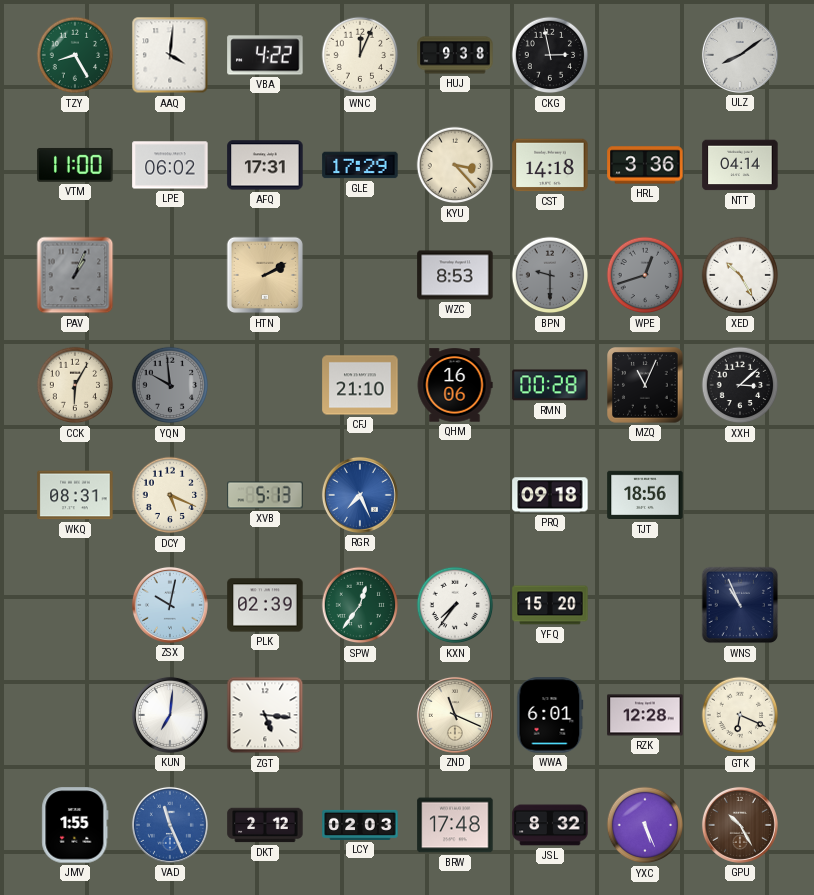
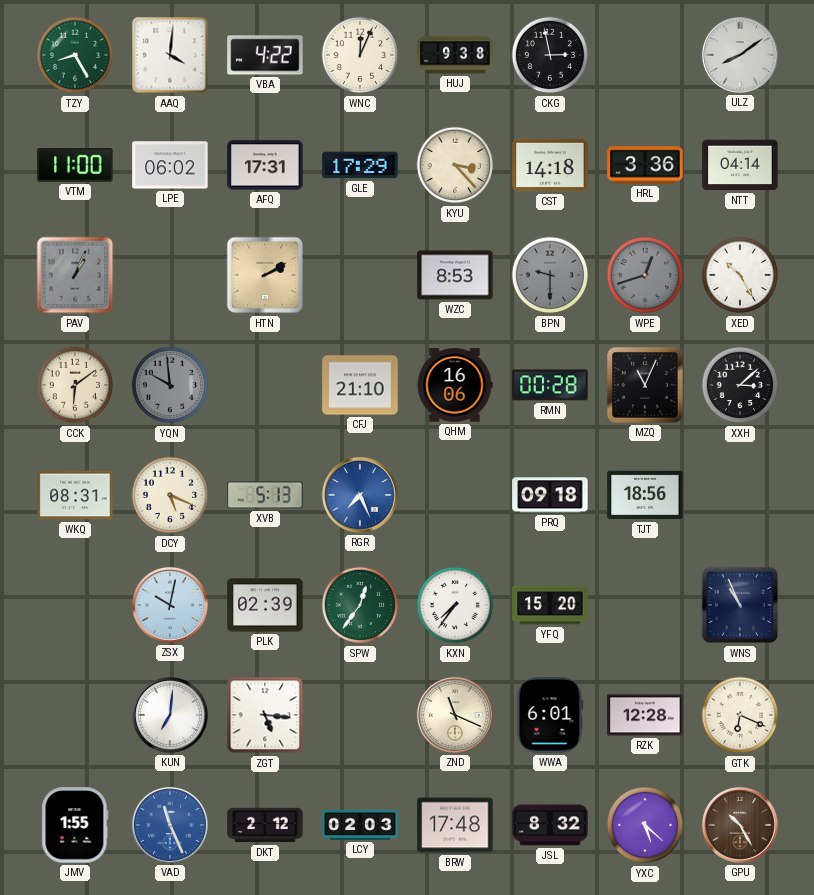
CCK: 6:05 -> 6:09 (75, 385)
YXC: 5:26 -> 5:22 (645, 825)
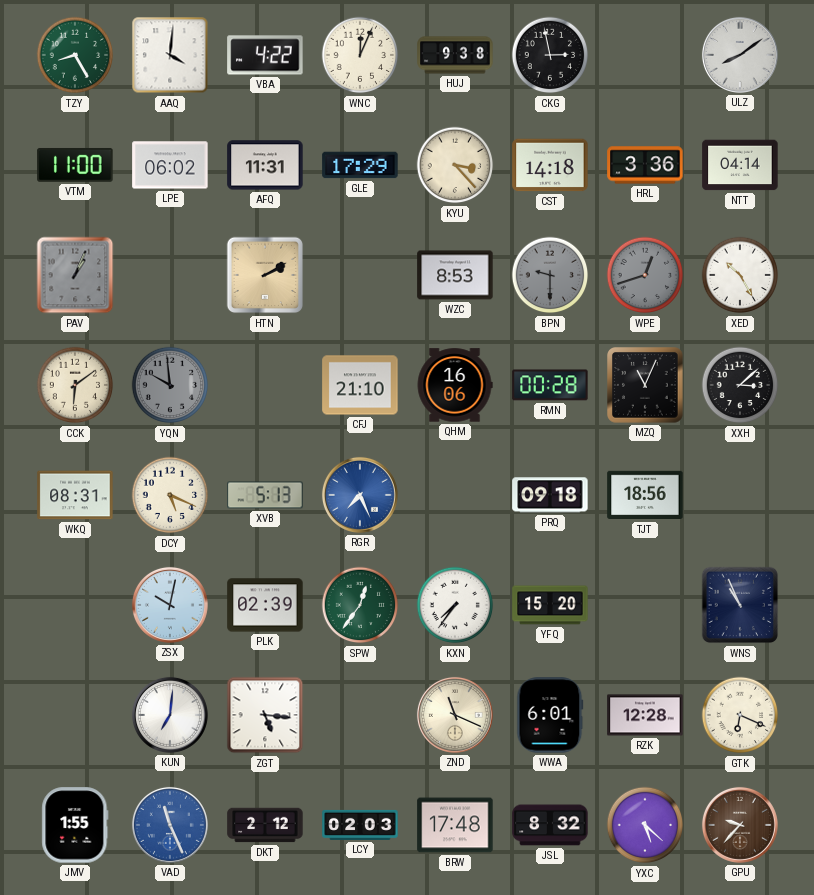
AFQ: 17:31 -> 11:31 (265, 165)
GPU: 10:25 -> 9:37 (740, 825)
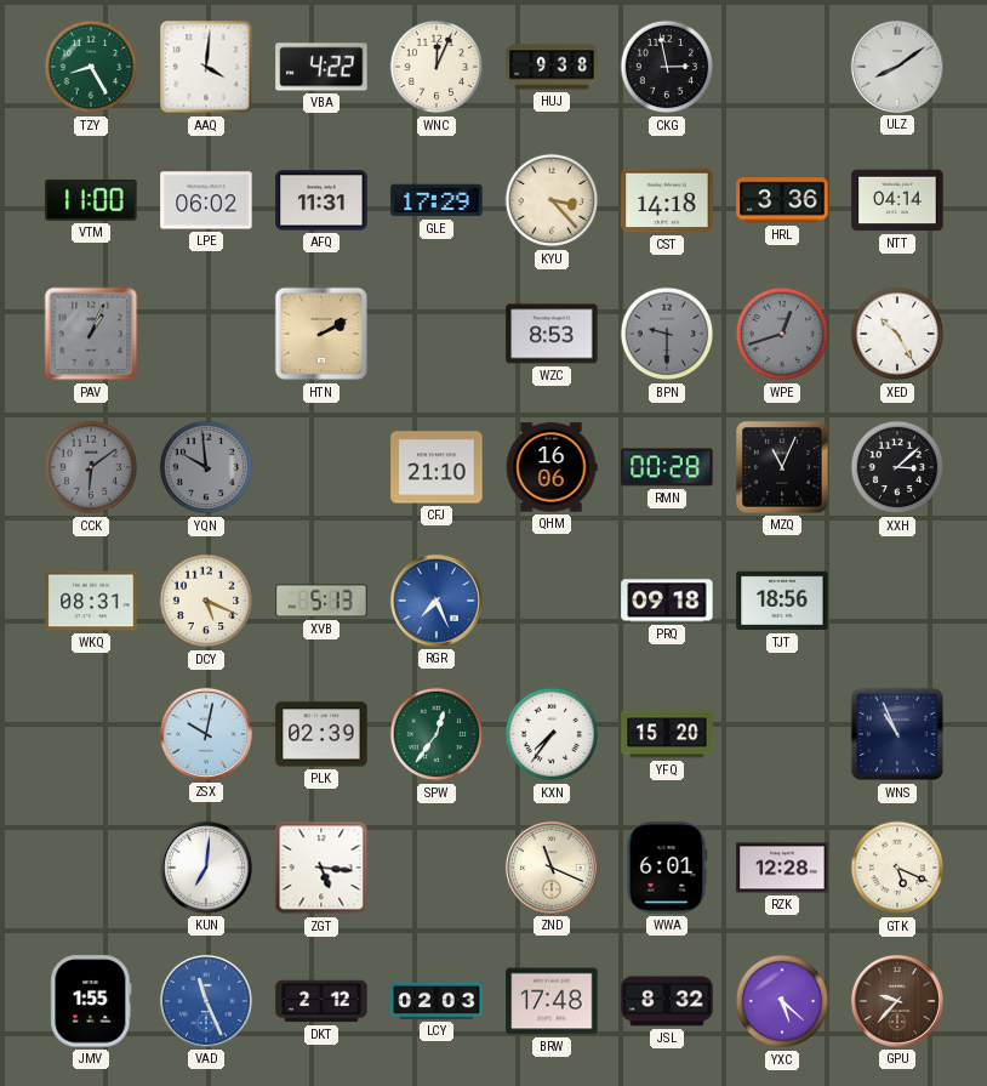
CCK dial: cream -> grey (91, 467)
GTK: 6:19 -> 5:19 (897, 868)
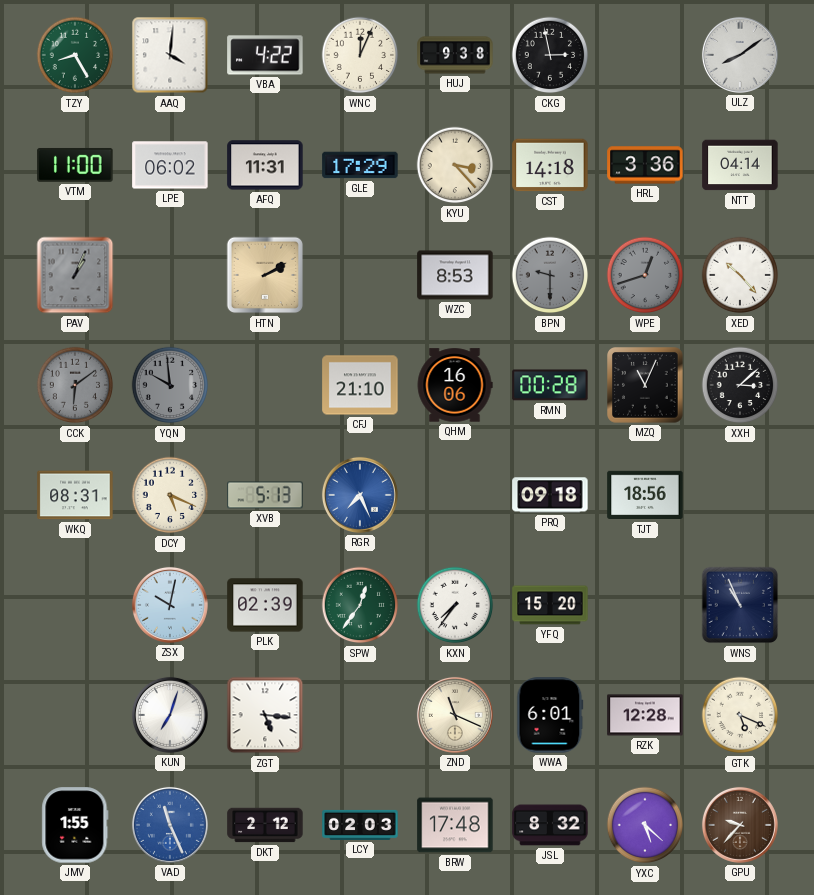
XED: 10:25 -> 10:23 (740, 275)
KUN: 7:01 -> 7:03 (170, 715)
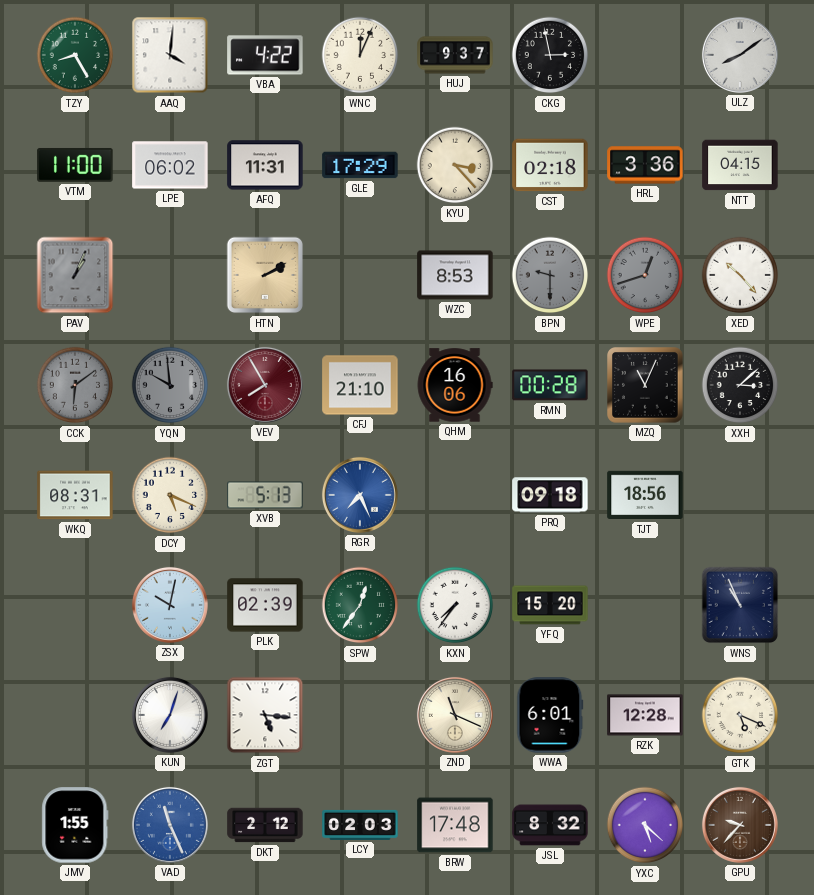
HUJ: 9:38 -> 9:37 (455, 55)
CST: 14:18 -> 02:18 (550, 165)
NTT: 04:14 -> 04:15 (740, 165)
VEV: none -> 7:55 (265, 385)
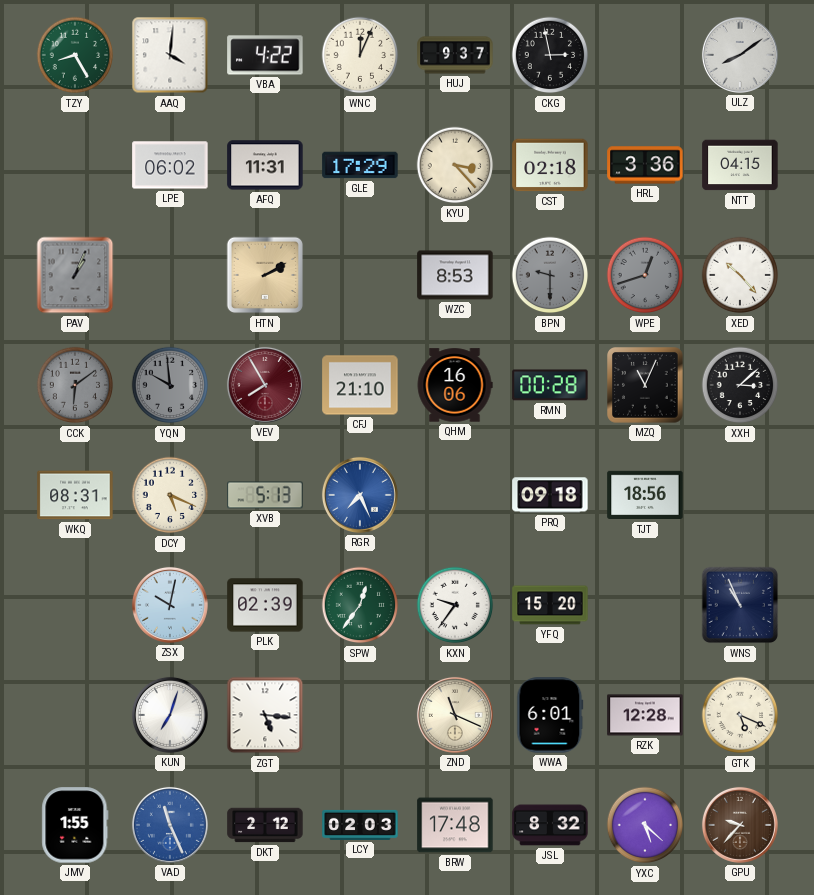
VTM: 11:00 -> none (75, 165)
KXN: 7:36 -> 9:36 (455, 605)
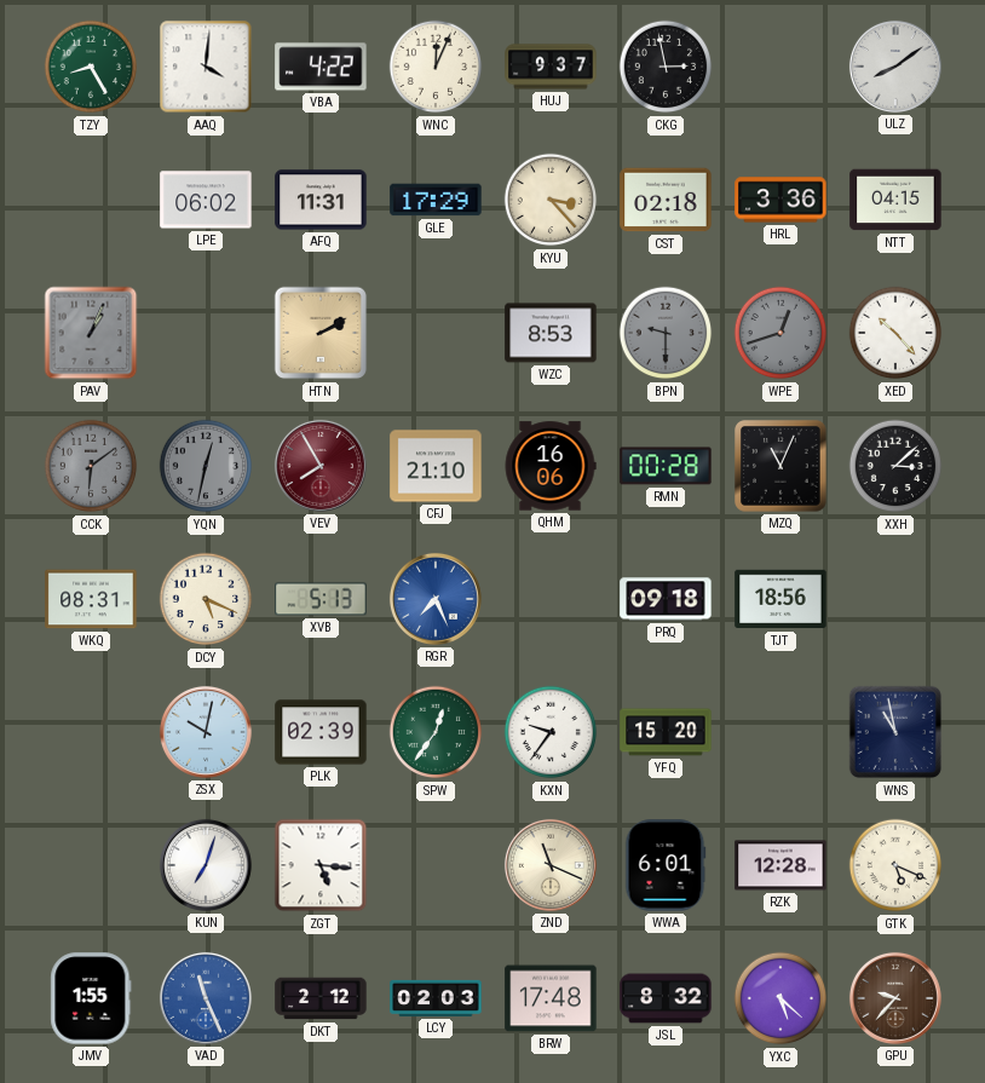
YQN: 9:59 -> 12:32 (206, 466)
WNS: 10:56 -> 10:58 (895, 732)
